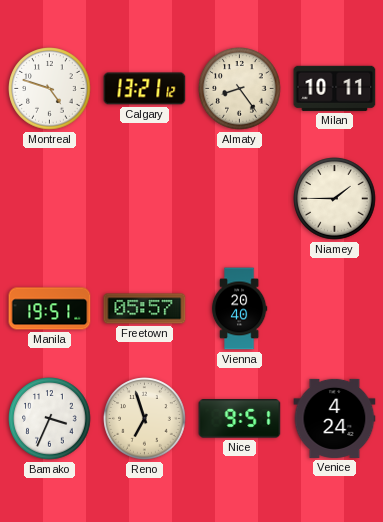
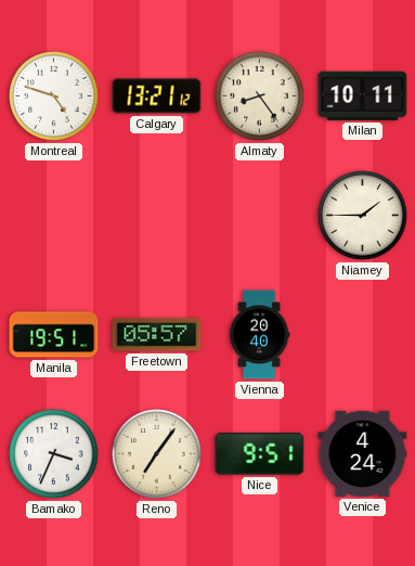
Reno: 6:57 -> 7:06 (157, 454)
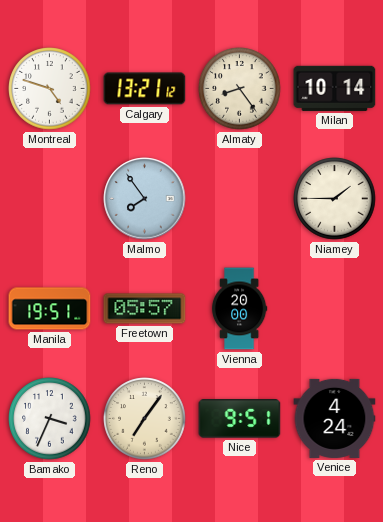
Milan: 10:11 -> 10:14 (335, 88)
Malmo: none -> 7:54 (145, 199)
Vienna: 20:40 -> 20:00 (239, 309)
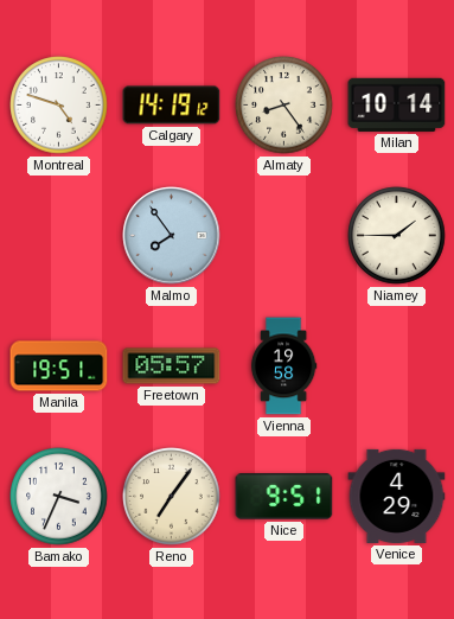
Calgary: 13:21 -> 14:19 (172, 106)
Vienna: 20:00 -> 19:58 (283, 366)
Venice: 4:24 -> 4:29 (397, 496)
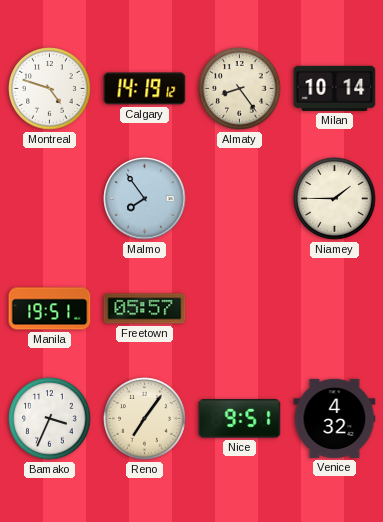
Vienna: 19:58 -> none (283, 366)
Venice: 4:29 -> 4:32 (335, 418)
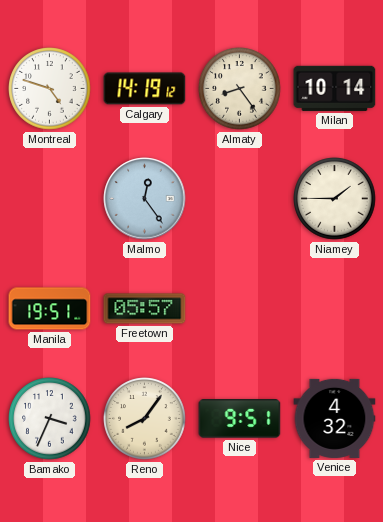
Malmo: 7:54 -> 12:24 (145, 199)
Reno: 7:06 -> 8:06 (145, 419)
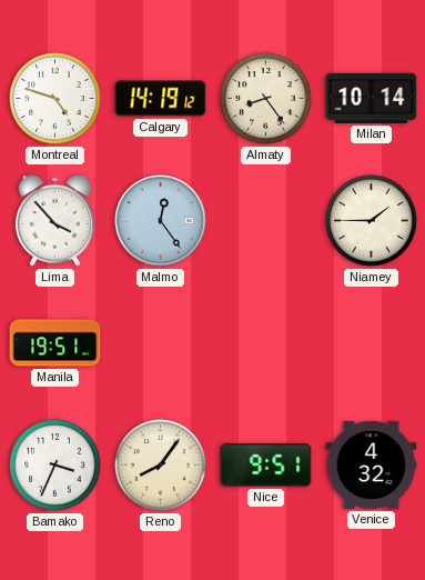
Lima: none -> 3:53 (54, 220)
Freetown: 05:57 -> none (145, 309)
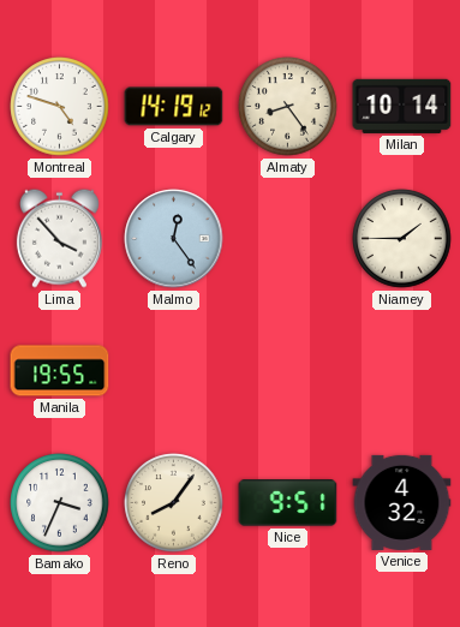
Manila: 19:51 -> 19:55 (60, 371)
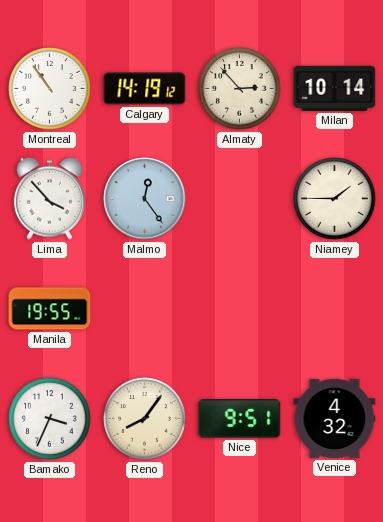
Montreal: 4:48 -> 10:54 (50, 89)
Almaty: 8:24 -> 2:53 (240, 89)
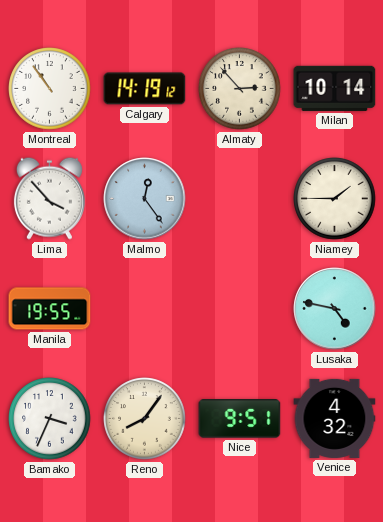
Lusaka: none -> 4:47 (335, 309)
